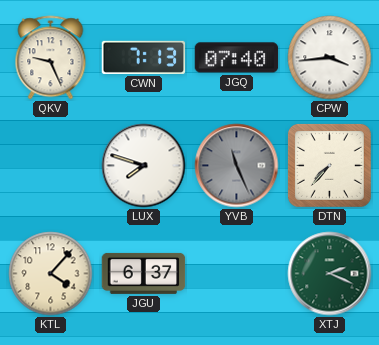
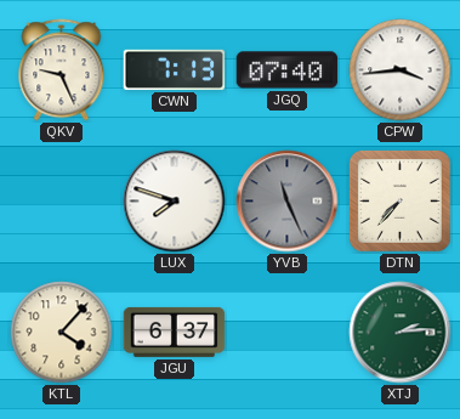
XTJ: 2:19 -> 2:14 (401, 333)
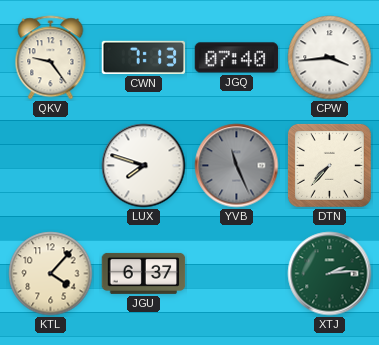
QKV: 9:26 -> 9:24 (51, 58)
